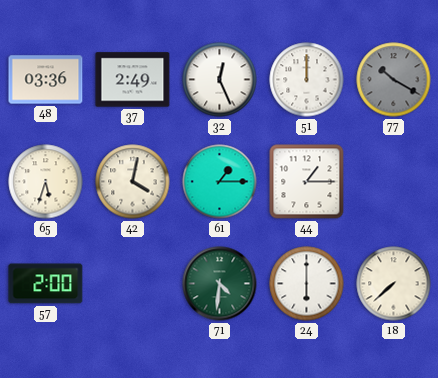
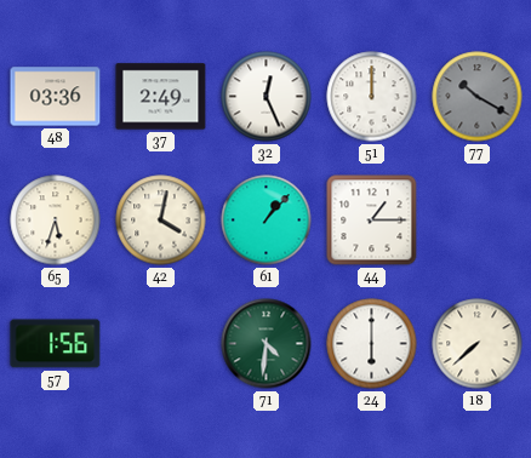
61: 1:15 -> 1:07 (267, 221)
57: 2:00 -> 1:56 (56, 344)
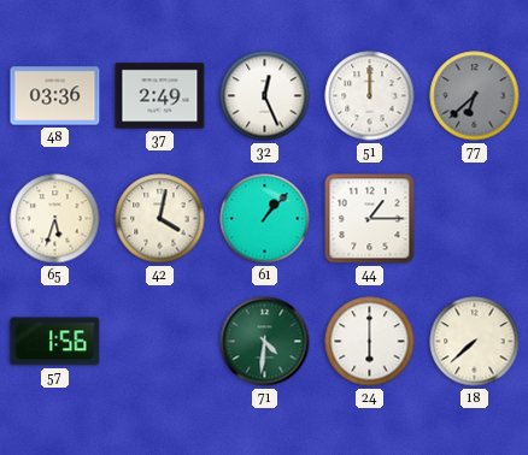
77: 10:20 -> 6:38 (475, 96)
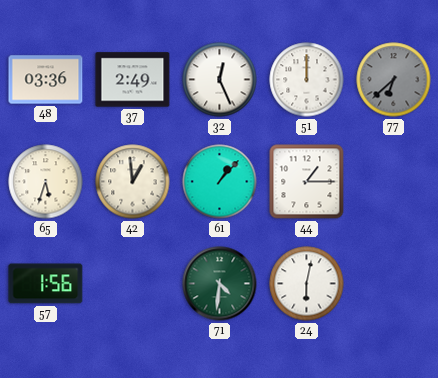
42: 4:02 -> 12:59 (133, 182)
24: 6:00 -> 6:02 (307, 284)
18: 7:38 -> none (475, 342)
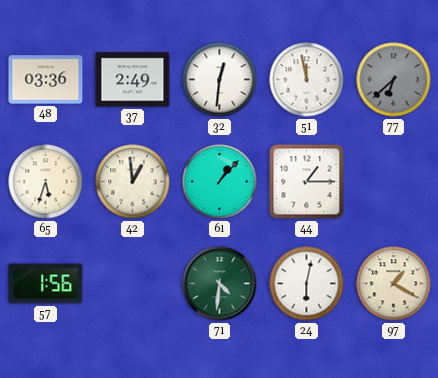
32: 12:26 -> 12:31 (220, 80)
51: 12:00 -> 11:58 (307, 80)
97: none -> 1:20 (394, 284)
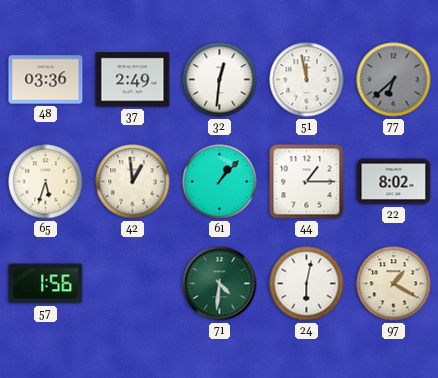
22: none -> 8:02 (394, 182)
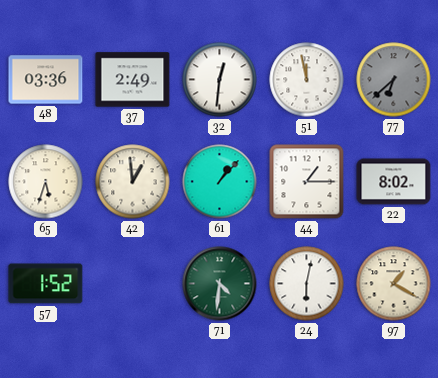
57: 1:56 -> 1:52 (46, 284)
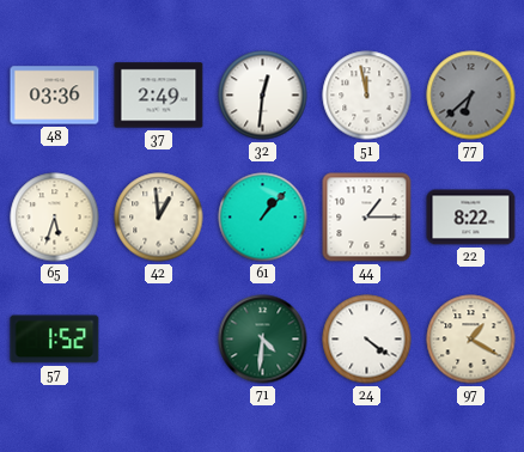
22: 8:02 -> 8:22 (471, 218)
24: 6:02 -> 4:21 (367, 340)
